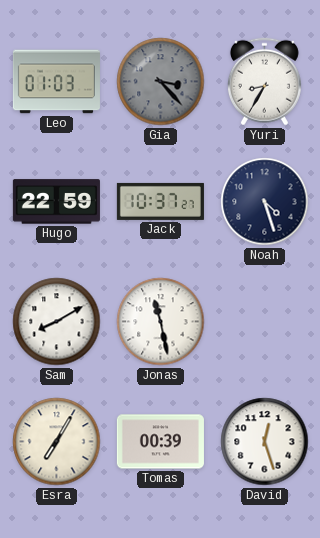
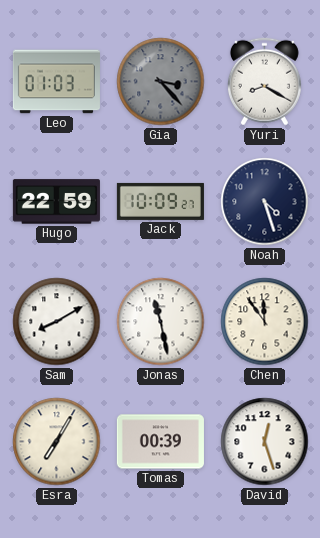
Yuri: 8:35 -> 8:20 (264, 82)
Jack: 10:37 -> 10:09 (160, 201)
Chen: none -> 11:54 (265, 322)
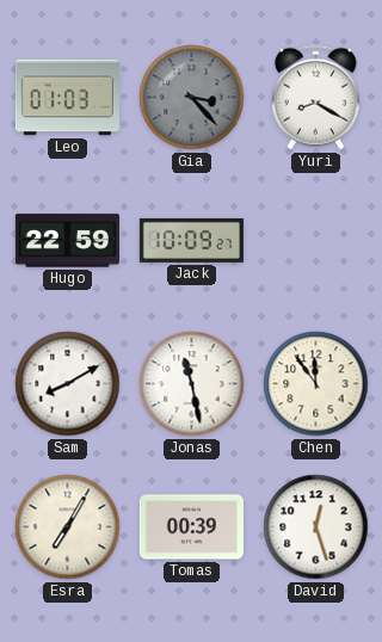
Noah: 4:27 -> none (265, 202)
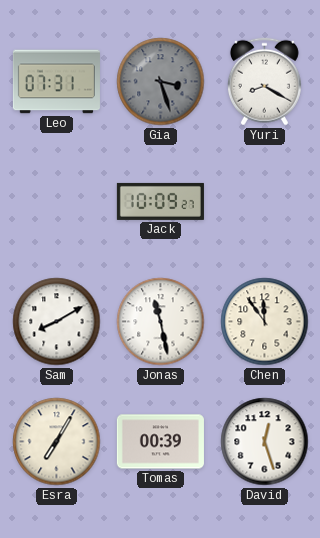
Leo: 01:03 -> 07:31 (56, 82)
Gia: 3:23 -> 3:27 (161, 82)
Hugo: 22:59 -> none (67, 241)
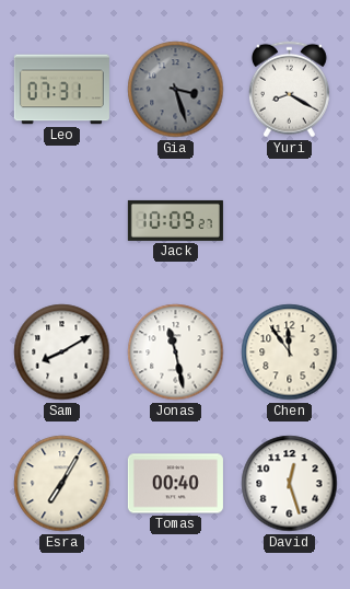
Tomas: 00:39 -> 00:40 (175, 484)
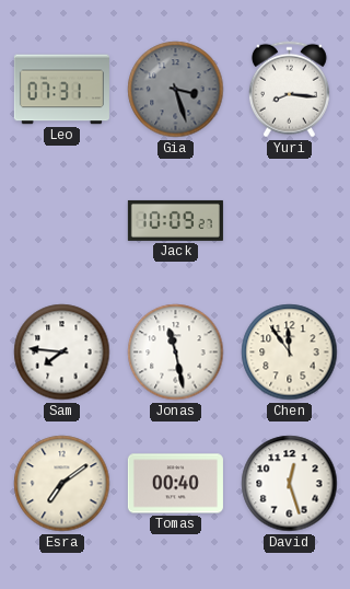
Yuri: 8:20 -> 8:16 (289, 90)
Sam: 8:10 -> 7:46 (62, 353)
Esra: 7:05 -> 7:09 (62, 484)
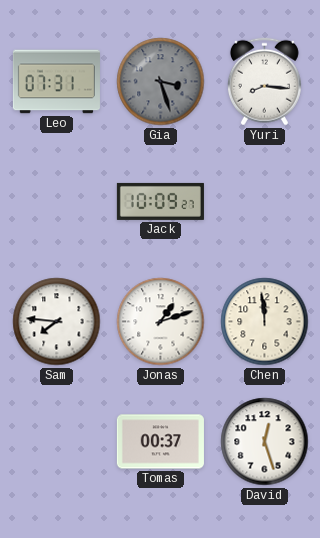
Jonas: 11:28 -> 1:12 (161, 322)
Chen: 11:54 -> 11:59 (265, 322)
Esra: 7:09 -> none (62, 484)
Tomas: 00:40 -> 00:37 (160, 442)
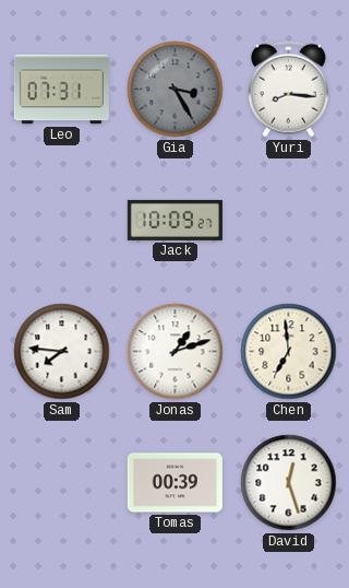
Gia: 3:27 -> 3:25 (176, 90)
Chen: 11:59 -> 6:59 (289, 352)
Tomas: 00:37 -> 00:39 (174, 483)
